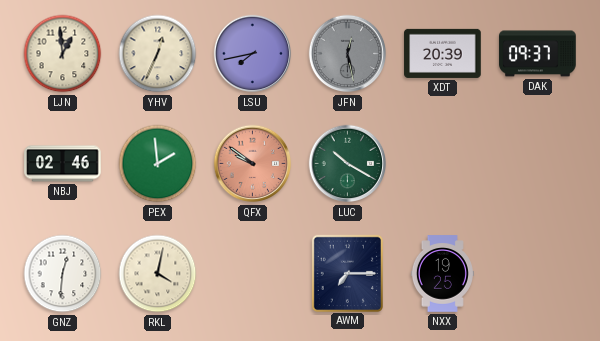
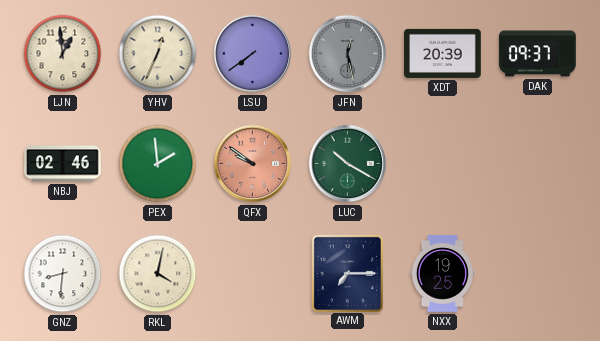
LSU: 7:43 -> 7:39 (253, 54)
GNZ: 12:31 -> 8:31 (63, 274)
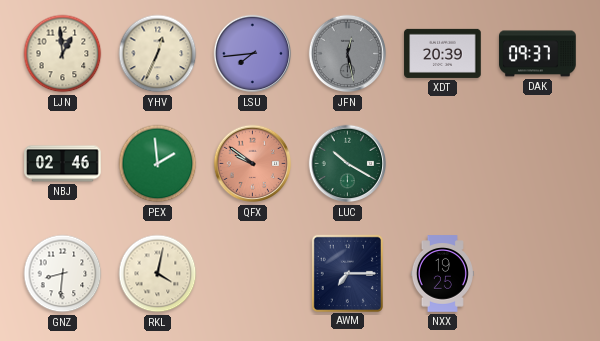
LSU: 7:39 -> 7:44 (253, 54)
